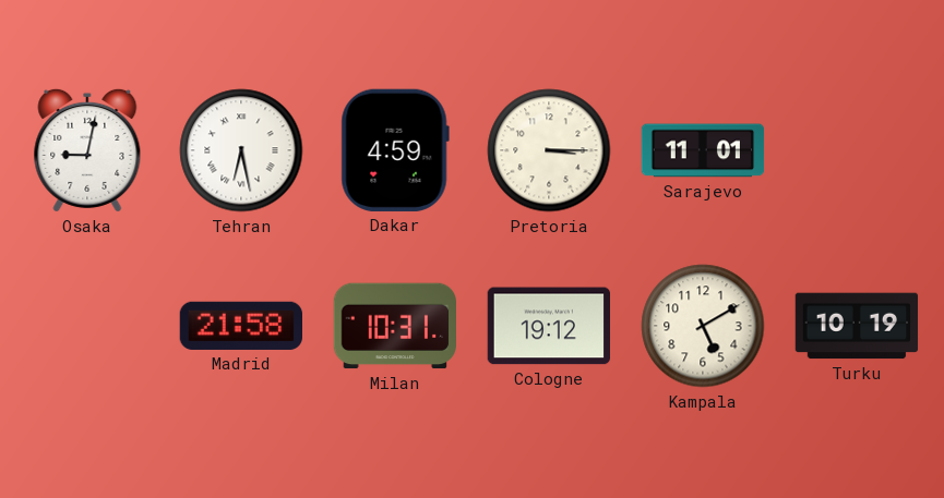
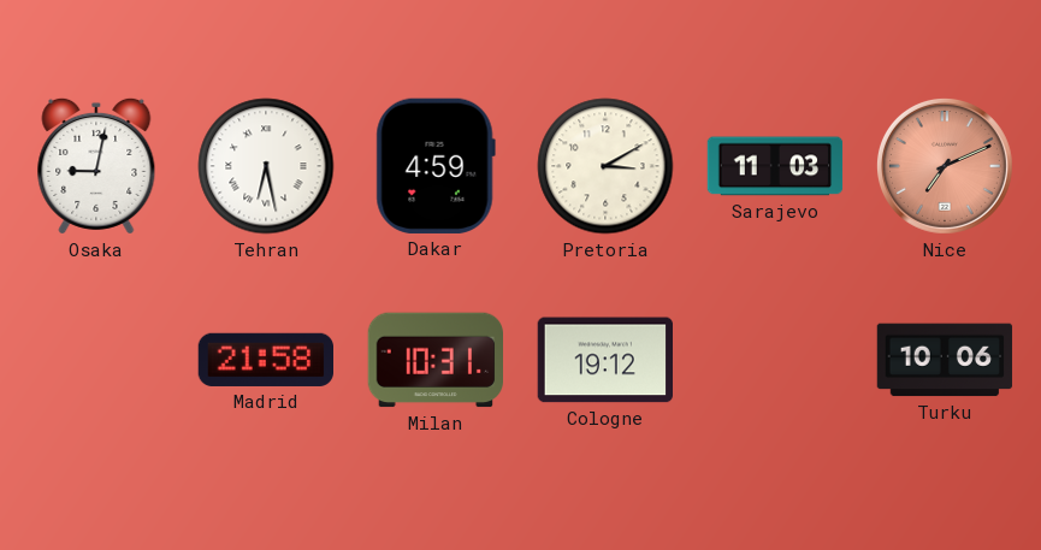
Pretoria: 3:15 -> 3:10 (605, 166)
Sarajevo: 11:01 -> 11:03 (775, 166)
Nice: none -> 7:11 (945, 166)
Kampala: 5:10 -> none (703, 326)
Turku: 10:19 -> 10:06 (945, 360)
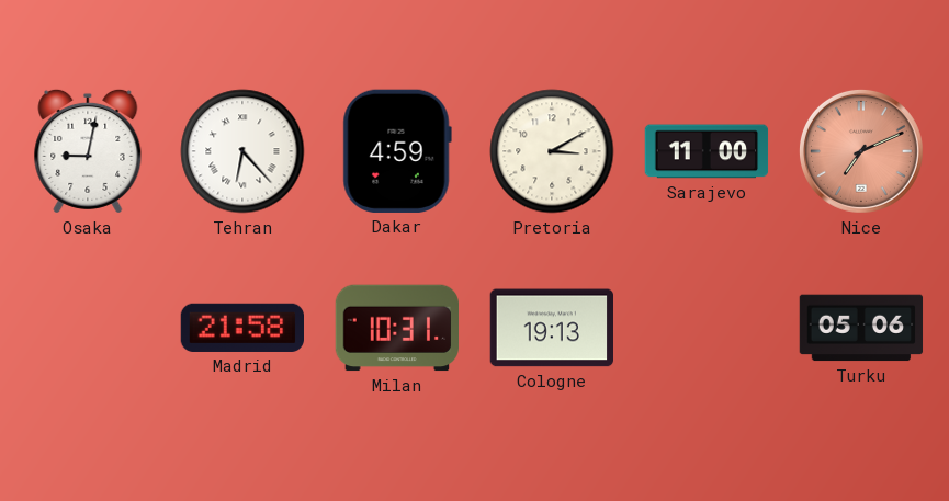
Tehran: 6:28 -> 6:23 (242, 151)
Sarajevo: 11:03 -> 11:00 (707, 151)
Cologne: 19:12 -> 19:13 (551, 328)
Turku: 10:06 -> 05:06 (861, 328)
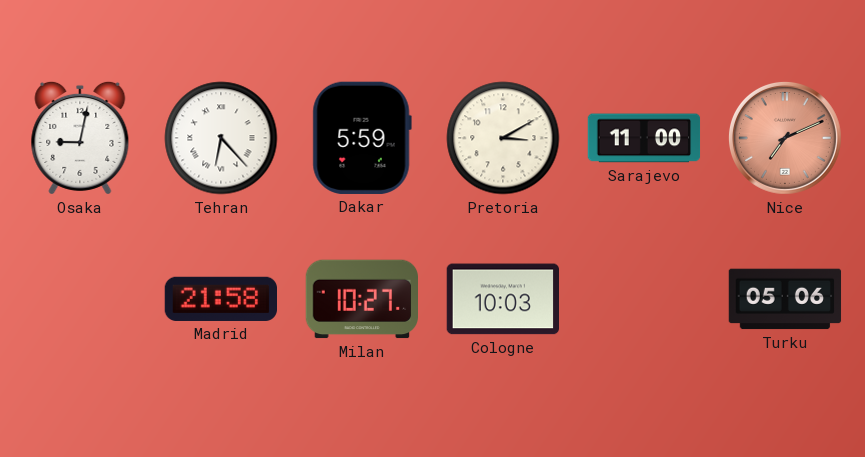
Dakar: 4:59 -> 5:59 (362, 138)
Milan: 10:31 -> 10:27 (361, 299)
Cologne: 19:13 -> 10:03 (502, 299)
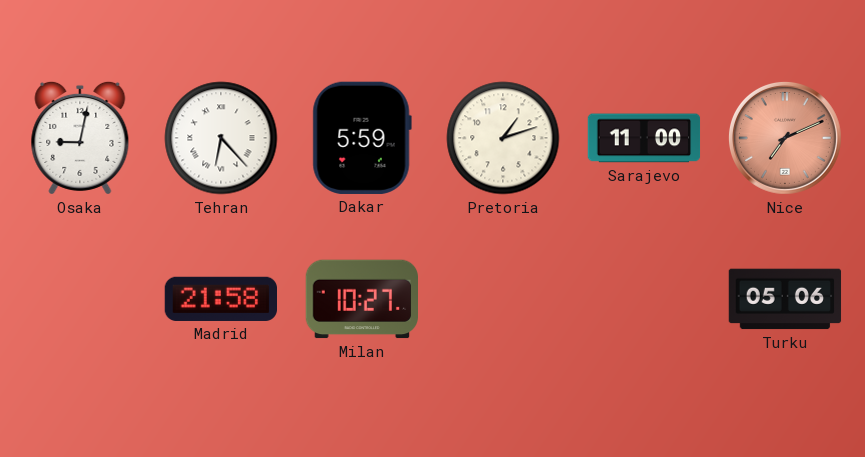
Pretoria: 3:10 -> 1:12 (503, 138)
Cologne: 10:03 -> none (502, 299)
